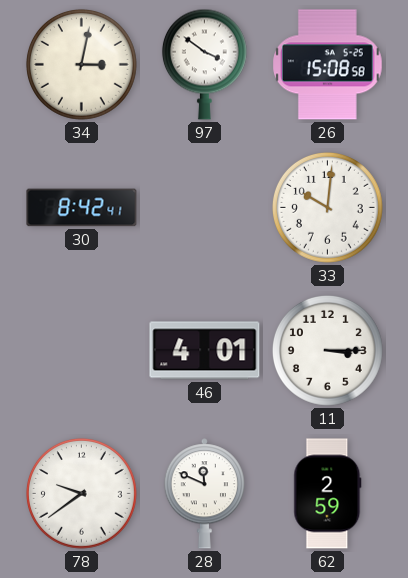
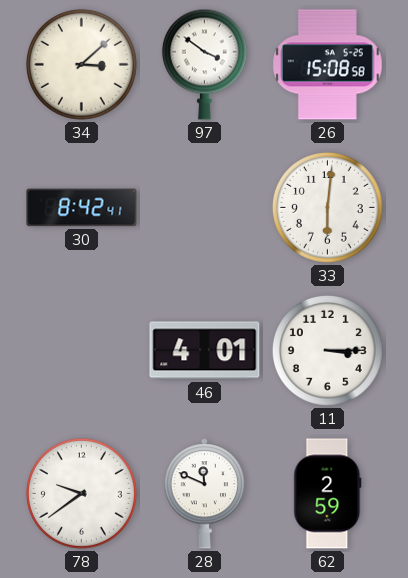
34: 3:02 -> 3:08 (81, 64)
33: 10:01 -> 6:01 (327, 207)
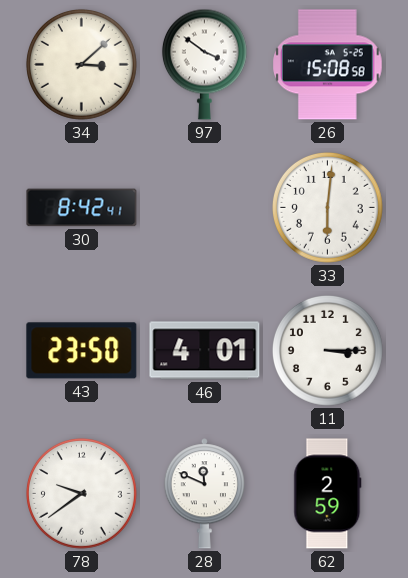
43: none -> 23:50 (82, 351)
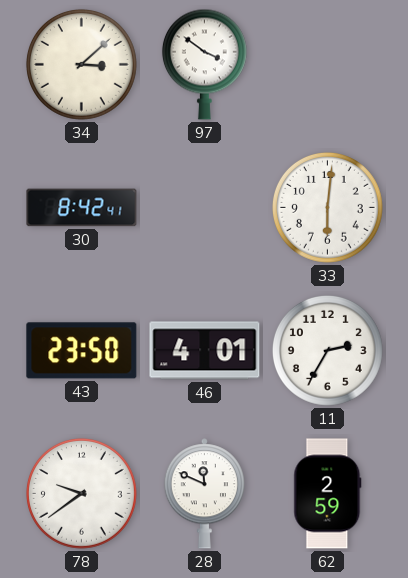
26: 15:08 -> none (328, 65)
11: 3:15 -> 2:35 (327, 350)
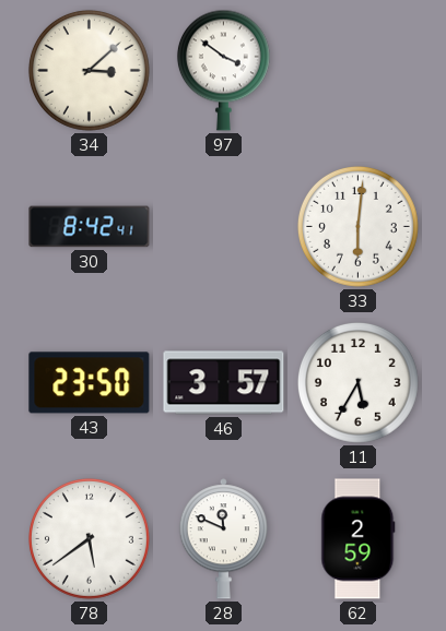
46: 4:01 -> 3:57 (224, 383)
11: 2:35 -> 5:35 (357, 382)
78: 9:39 -> 5:39 (89, 538)
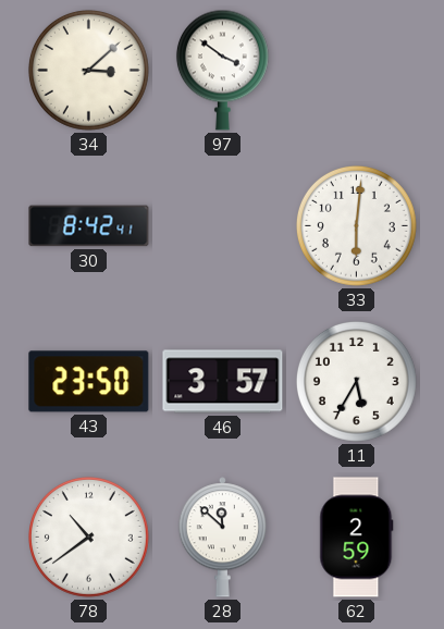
78: 5:39 -> 10:39 (88, 536)
28: 11:49 -> 11:52 (222, 538)
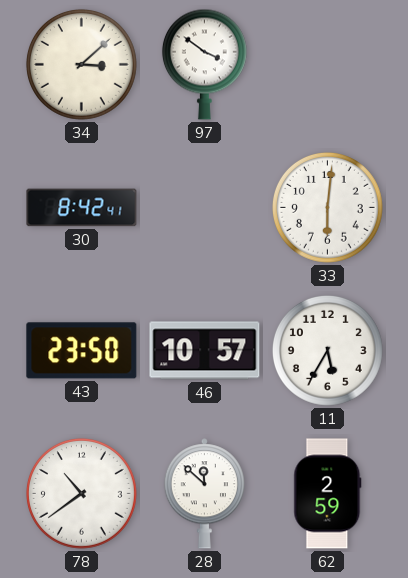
46: 3:57 -> 10:57 (205, 351)
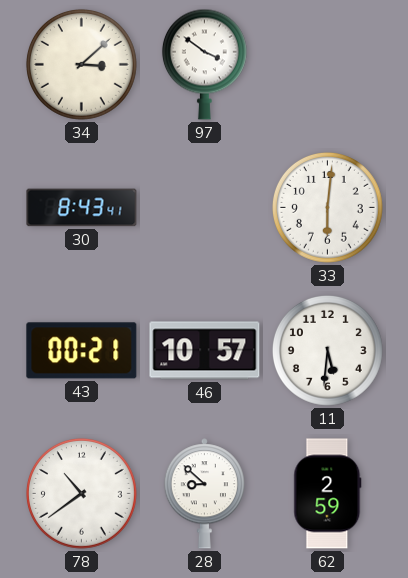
30: 8:42 -> 8:43 (82, 208)
43: 23:50 -> 00:21 (82, 351)
11: 5:35 -> 5:31 (327, 350)
28: 11:52 -> 8:52 (204, 494)
